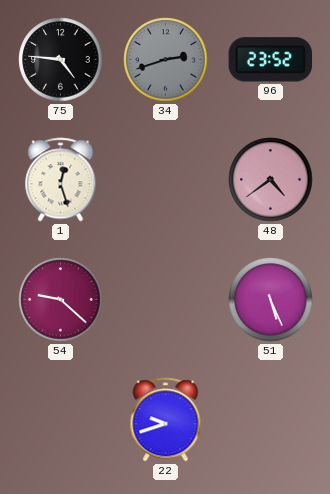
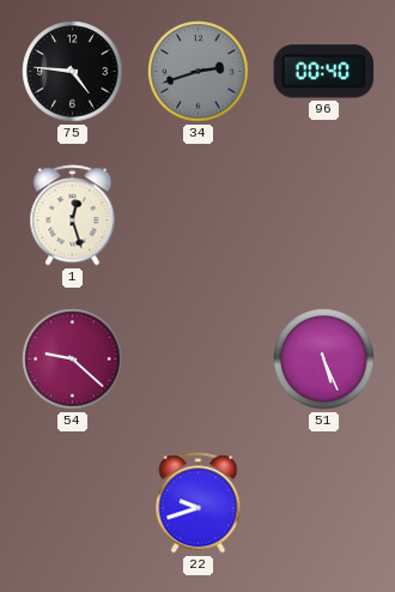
96: 23:52 -> 00:40 (324, 72)
48: 4:39 -> none (271, 180)
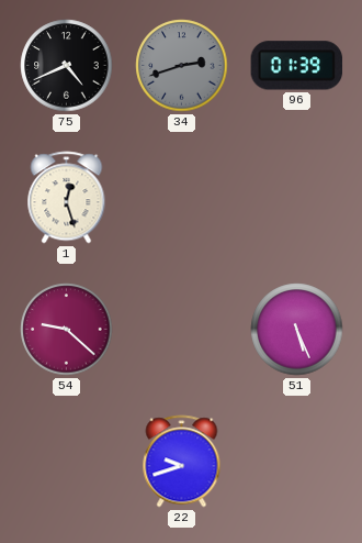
75: 4:46 -> 4:41 (67, 66)
96: 00:40 -> 01:39 (297, 66)
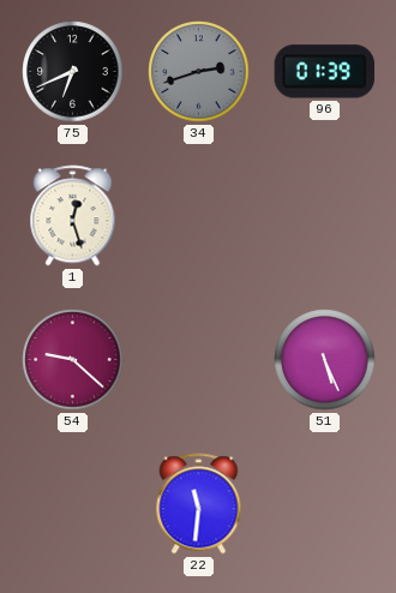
75: 4:41 -> 6:41 (73, 72)
22: 9:42 -> 11:31 (199, 504)
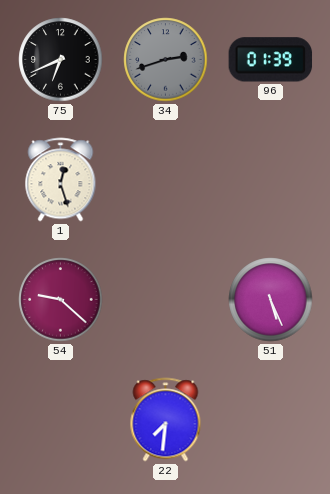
22: 11:31 -> 7:31 (166, 420)
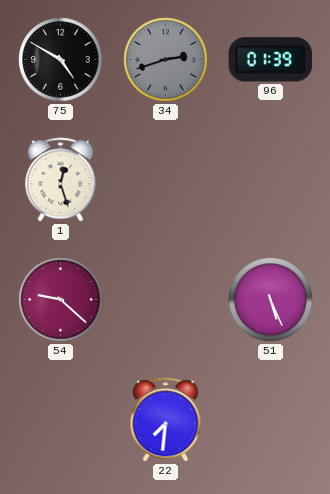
75: 6:41 -> 4:50 (61, 60)
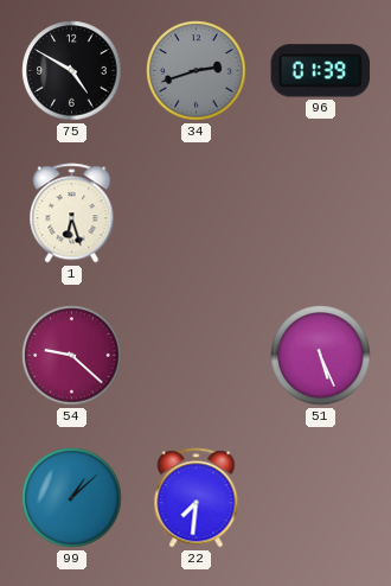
1: 12:27 -> 6:27 (72, 214)
99: none -> 1:08 (72, 498)
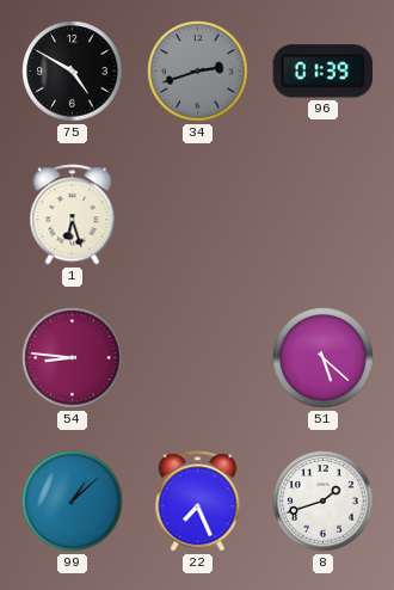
54: 9:22 -> 8:46 (73, 358)
51: 5:26 -> 5:22 (324, 358)
22: 7:31 -> 7:26 (198, 502)
8: none -> 1:42 (324, 502)
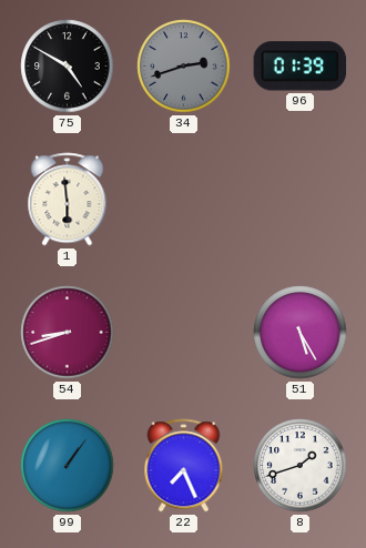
1: 6:27 -> 5:59 (68, 200)
54: 8:46 -> 8:42 (68, 333)
51: 5:22 -> 5:25 (301, 333)
99: 1:08 -> 1:06 (68, 466)
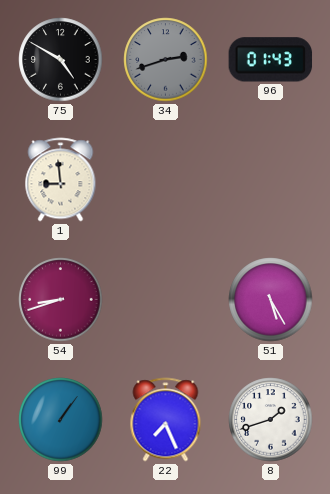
96: 01:39 -> 01:43 (271, 60)
1: 5:59 -> 8:59 (61, 180)
